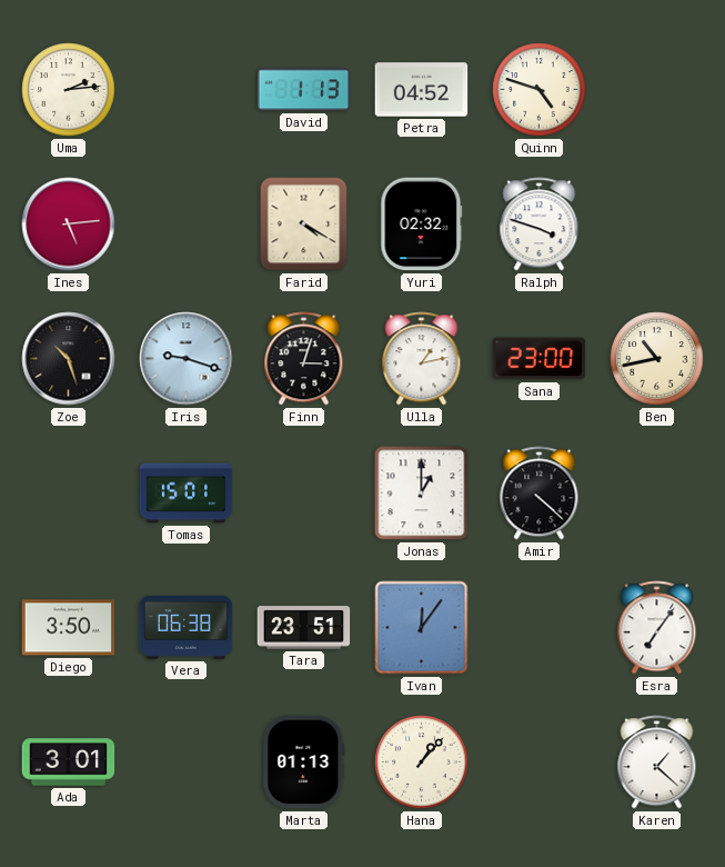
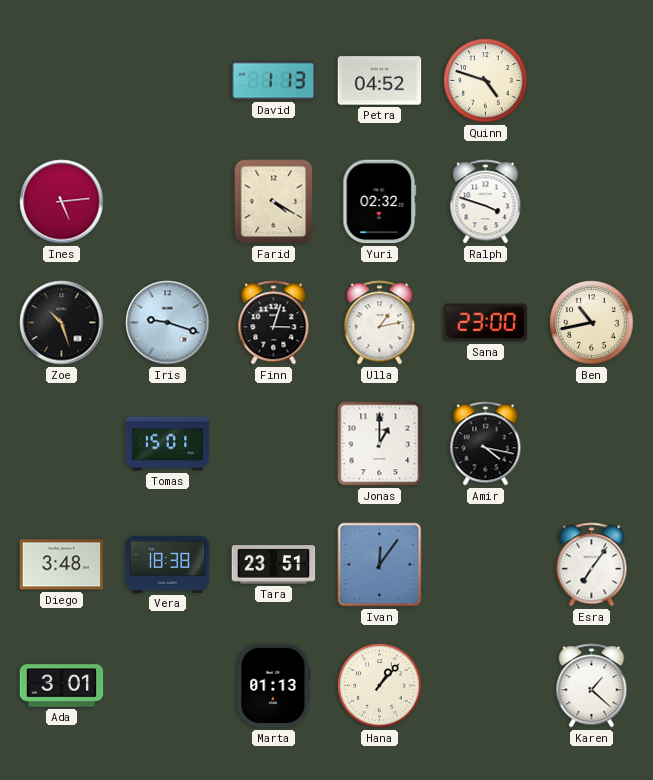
Uma: 2:14 -> none (69, 90)
Amir: 4:22 -> 4:17 (486, 444)
Diego: 3:50 -> 3:48 (62, 565)
Vera: 06:38 -> 18:38 (168, 564)
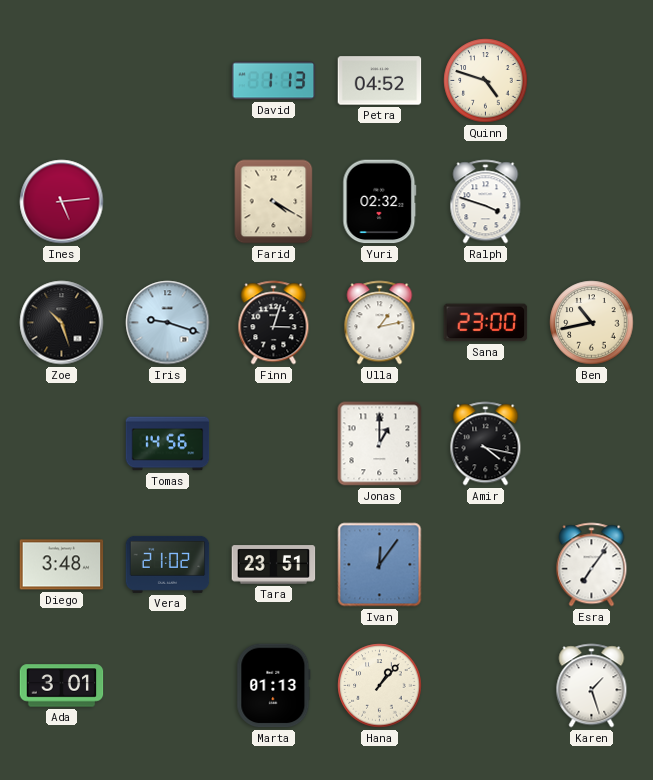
Tomas: 15:01 -> 14:56 (168, 444)
Vera: 18:38 -> 21:02 (168, 564)
Karen: 1:22 -> 1:27 (592, 686)
